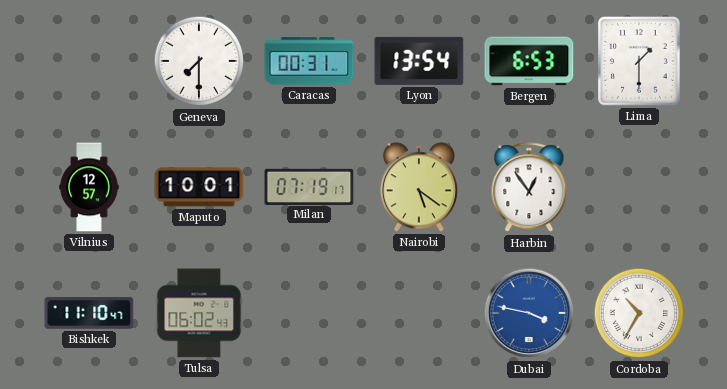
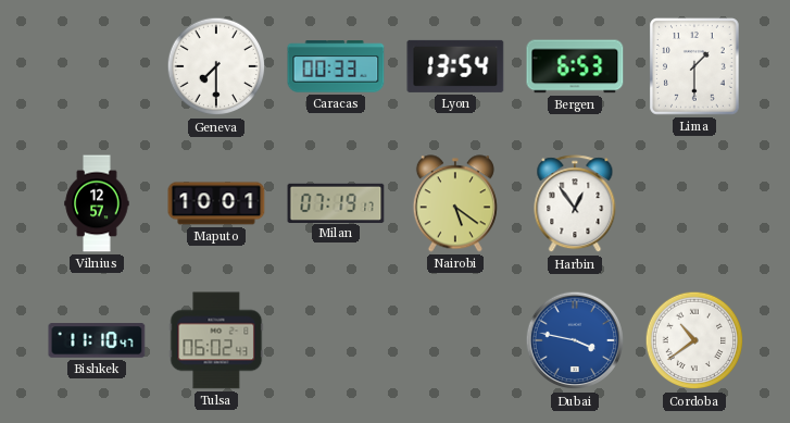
Caracas: 00:31 -> 00:33 (336, 66)
Cordoba: 10:35 -> 10:39 (694, 340)
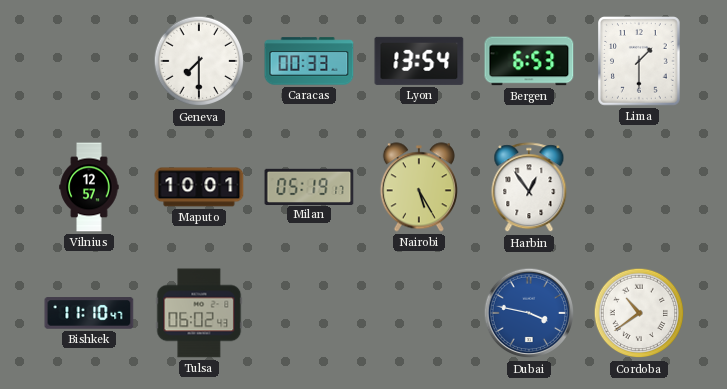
Milan: 07:19 -> 05:19 (309, 186)
Nairobi: 5:21 -> 5:25 (419, 187)
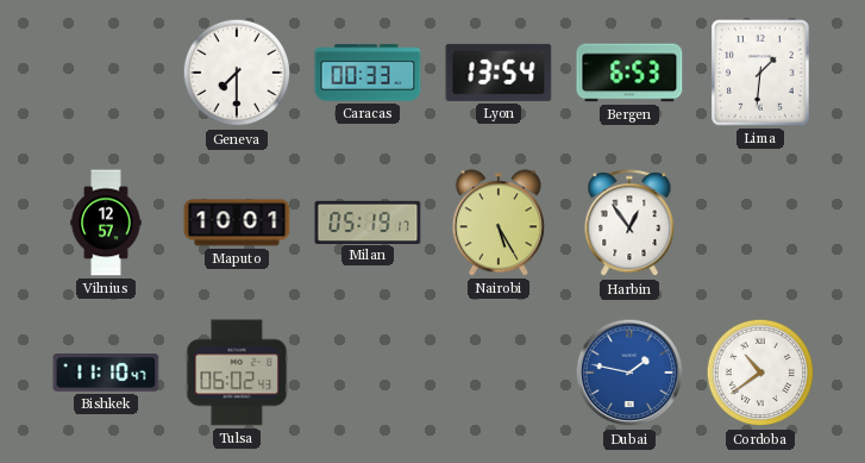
Lima: 1:30 -> 1:31 (761, 74)
Dubai: 3:47 -> 1:47 (629, 373)
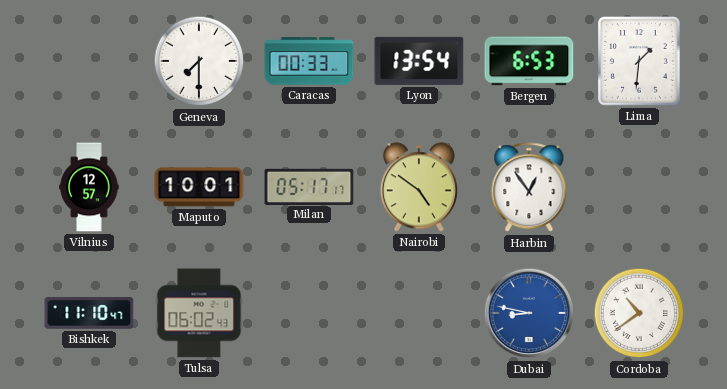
Milan: 05:19 -> 05:17 (309, 186)
Nairobi: 5:25 -> 4:51 (419, 187)
Dubai: 1:47 -> 8:47 (529, 313)
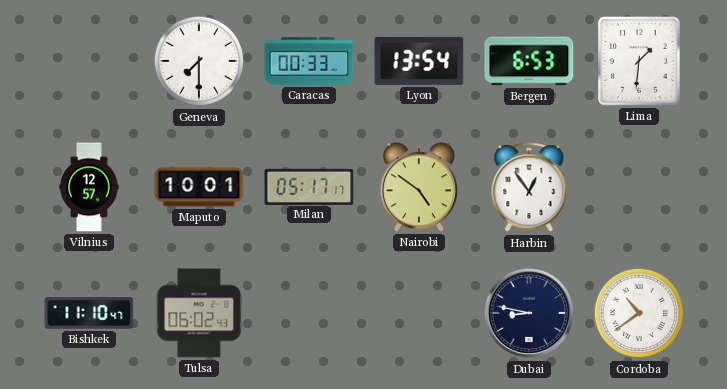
Dubai dial: blue -> navy (529, 313)
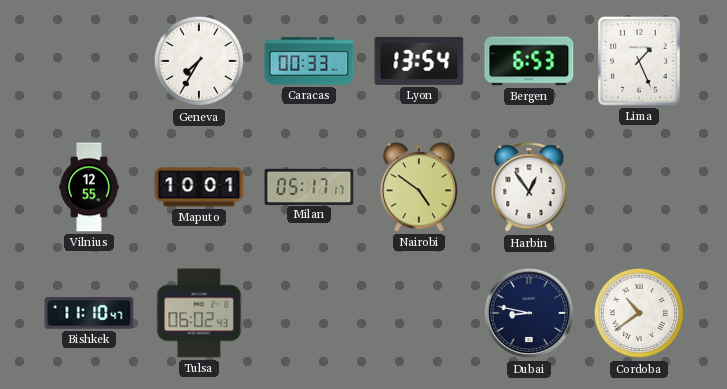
Geneva: 7:30 -> 7:35 (199, 61)
Lima: 1:31 -> 1:26 (640, 62)
Vilnius: 12:57 -> 12:55 (89, 187)
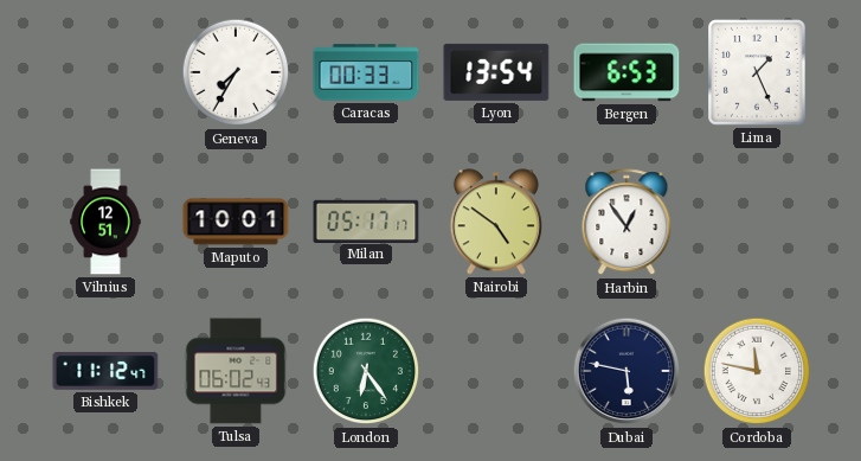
Vilnius: 12:55 -> 12:51 (105, 222)
Bishkek: 11:10 -> 11:12 (105, 371)
London: none -> 6:24 (366, 371)
Dubai: 8:47 -> 5:47 (627, 371)
Cordoba: 10:39 -> 11:47 (757, 371)
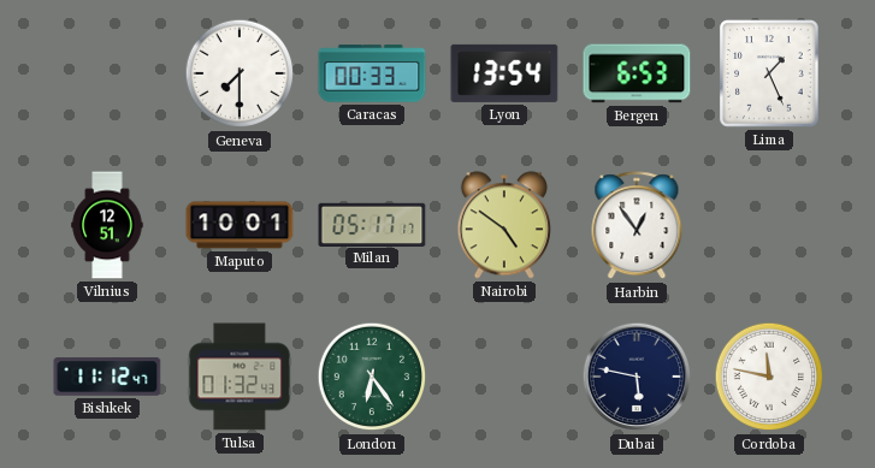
Geneva: 7:35 -> 7:30 (240, 73)
Tulsa: 06:02 -> 01:32 (240, 377)
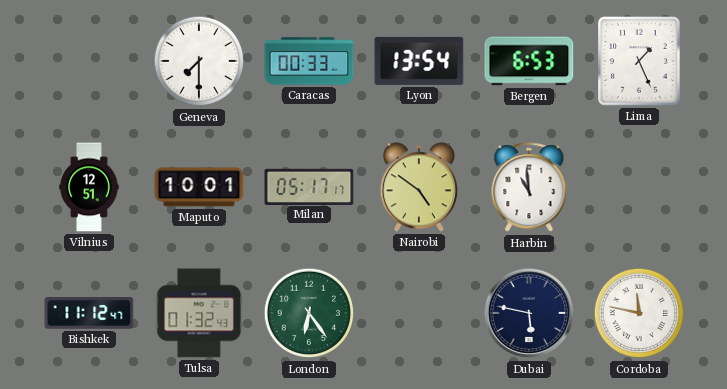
Harbin: 12:54 -> 10:59 (529, 188)
